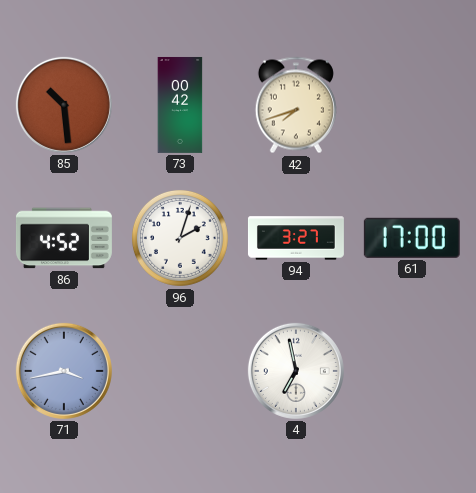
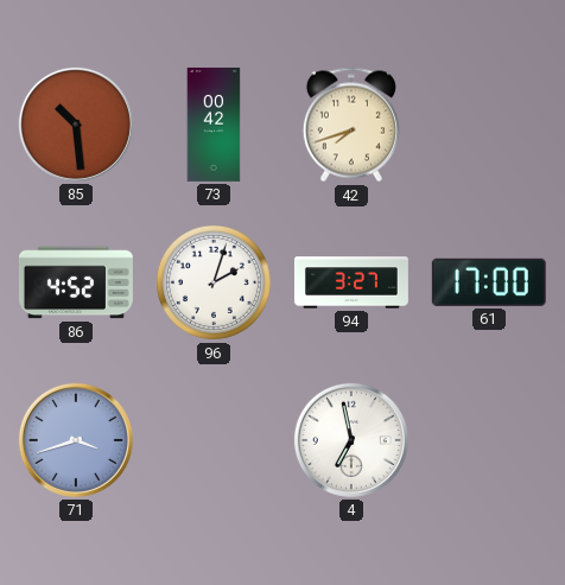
71: 3:43 -> 3:42 (76, 440)
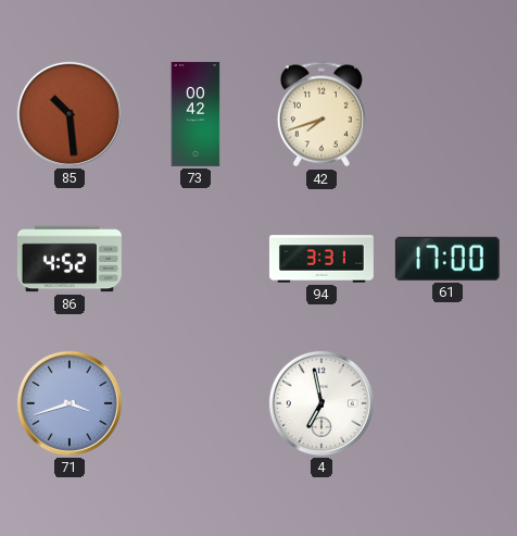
96: 2:03 -> none (214, 282)
94: 3:27 -> 3:31 (321, 259)
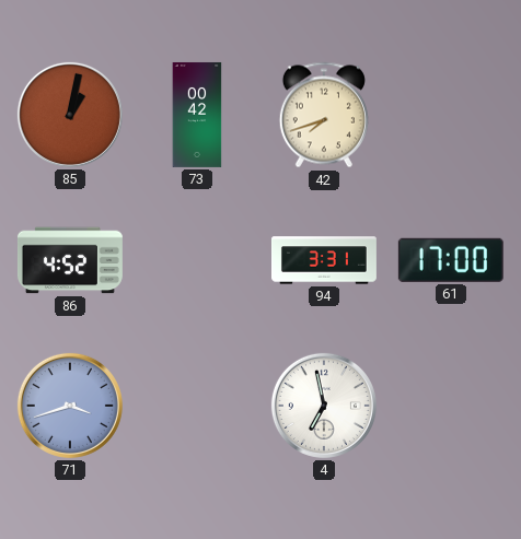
85: 10:29 -> 1:02 (70, 115)
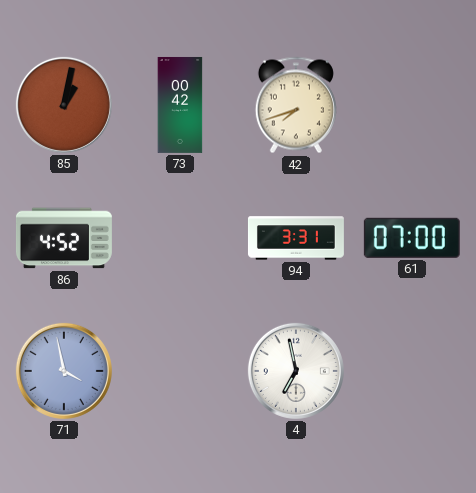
61: 17:00 -> 07:00 (412, 238)
71: 3:42 -> 3:58 (64, 371)
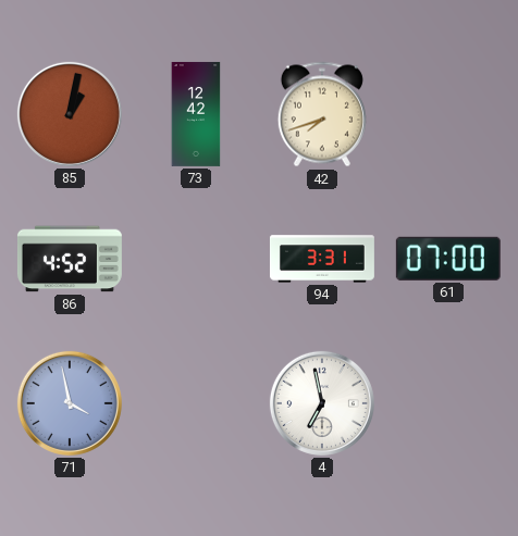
73: 00:42 -> 12:42 (196, 114)
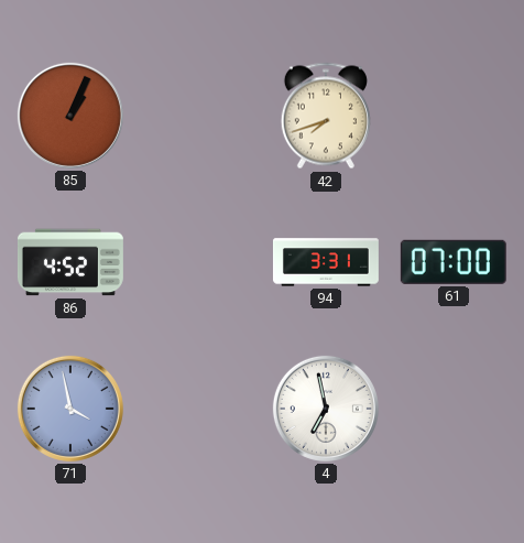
85: 1:02 -> 1:04 (70, 116)
73: 12:42 -> none (196, 114)
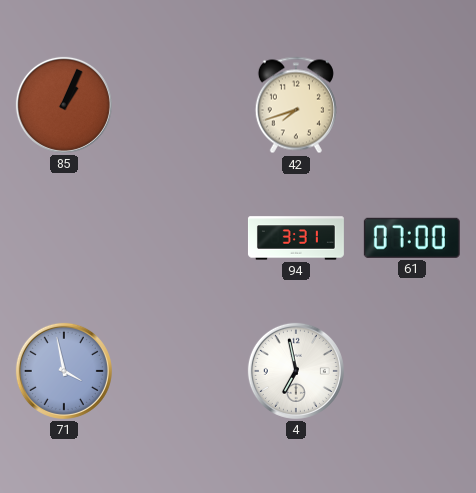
86: 4:52 -> none (70, 262)
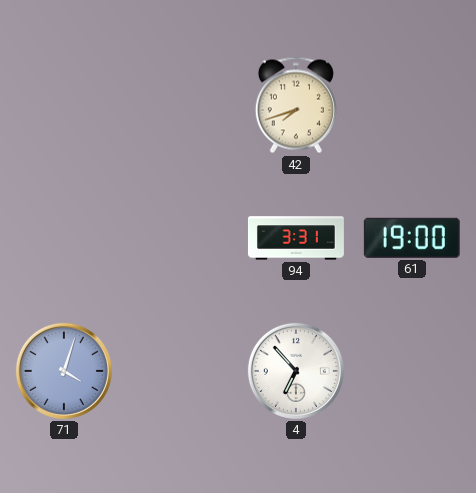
85: 1:04 -> none (64, 105)
61: 07:00 -> 19:00 (412, 238)
71: 3:58 -> 4:03 (64, 371)
4: 6:58 -> 6:53 (296, 371)
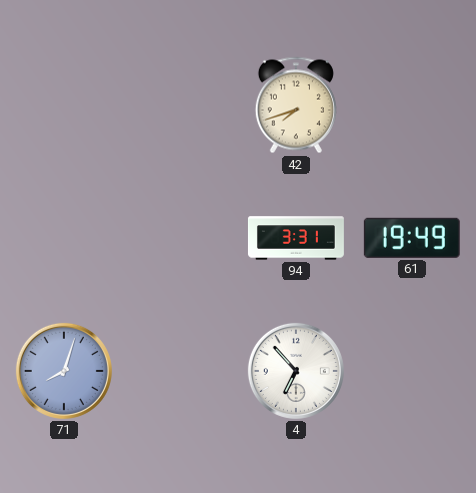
61: 19:00 -> 19:49 (412, 238)
71: 4:03 -> 8:03 (64, 371)
